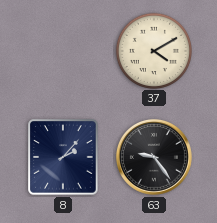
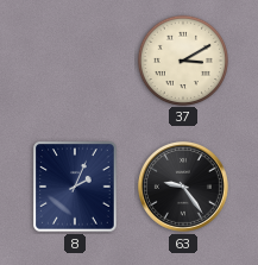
37: 4:10 -> 3:10 (182, 59)
8: 2:07 -> 2:04 (75, 187)
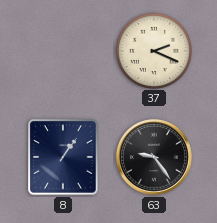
37: 3:10 -> 2:19 (153, 50)
8: 2:04 -> 1:06 (63, 157)
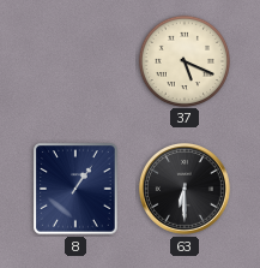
37: 2:19 -> 5:19 (183, 60)
63: 9:24 -> 6:30 (185, 189)
